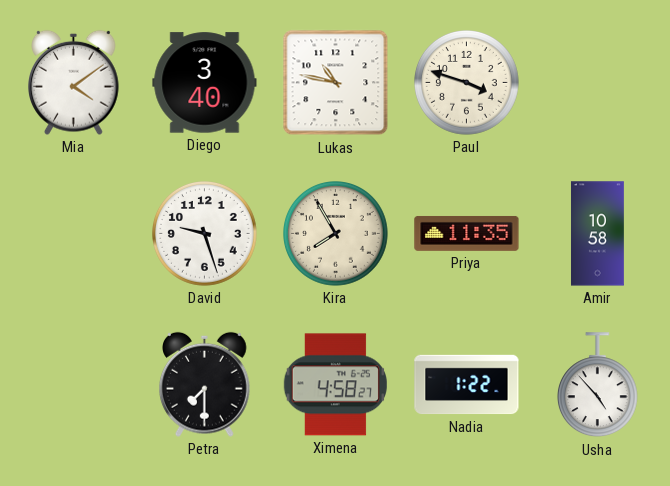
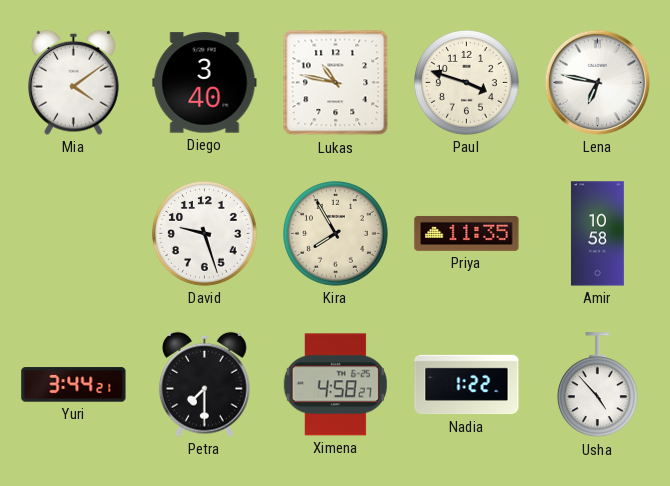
Lena: none -> 6:47 (597, 82)
Yuri: none -> 3:44 (74, 385)
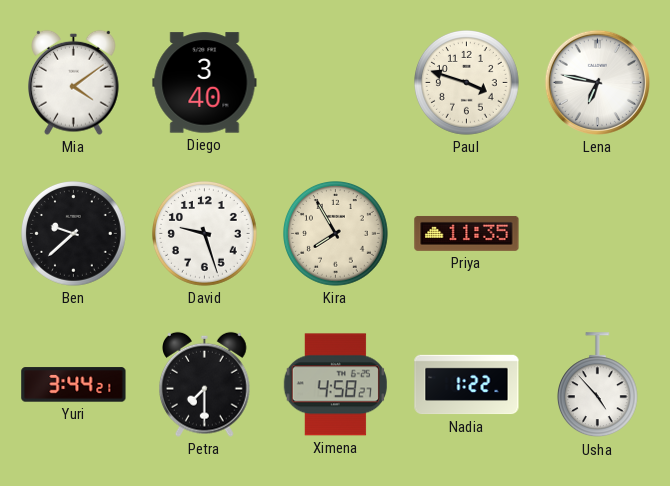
Lukas: 10:47 -> none (336, 83)
Ben: none -> 9:38 (74, 234)
Amir: 10:58 -> none (598, 234)
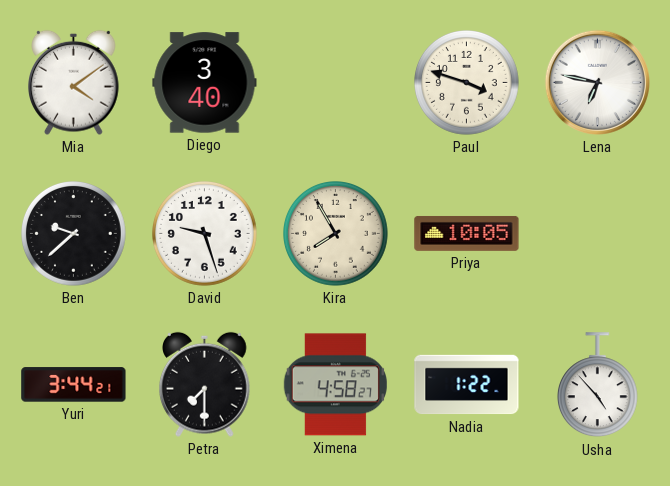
Priya: 11:35 -> 10:05 (467, 233)
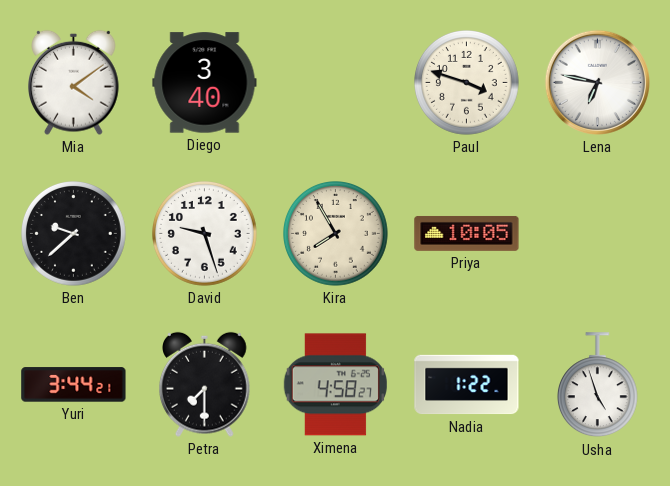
Usha: 4:53 -> 4:57 (597, 385)
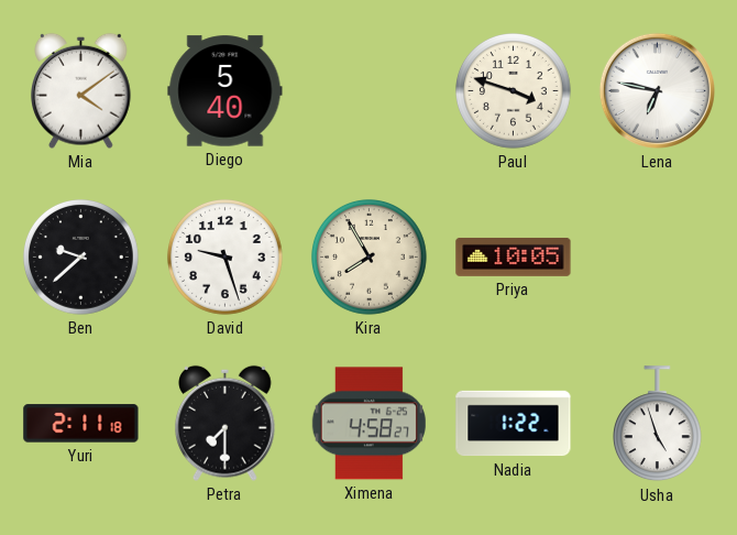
Diego: 3:40 -> 5:40 (226, 91)
Yuri: 3:44 -> 2:11 (81, 424)
